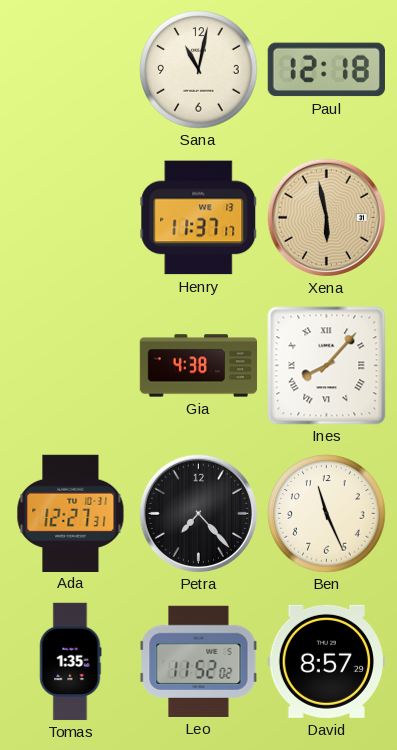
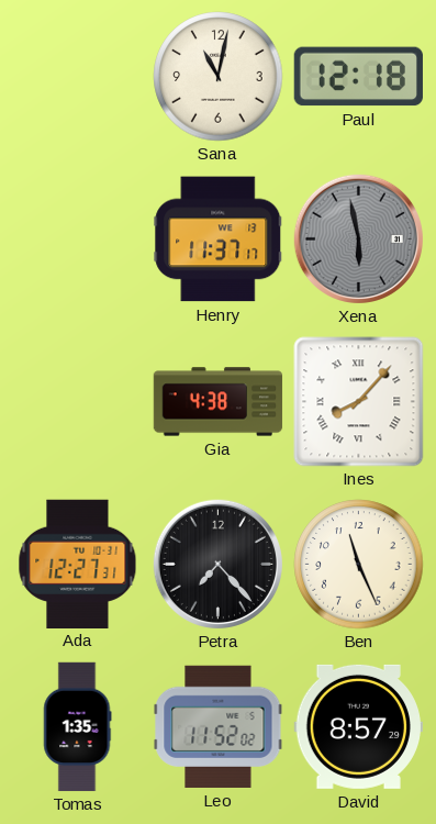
Xena dial: champagne -> grey (358, 238)
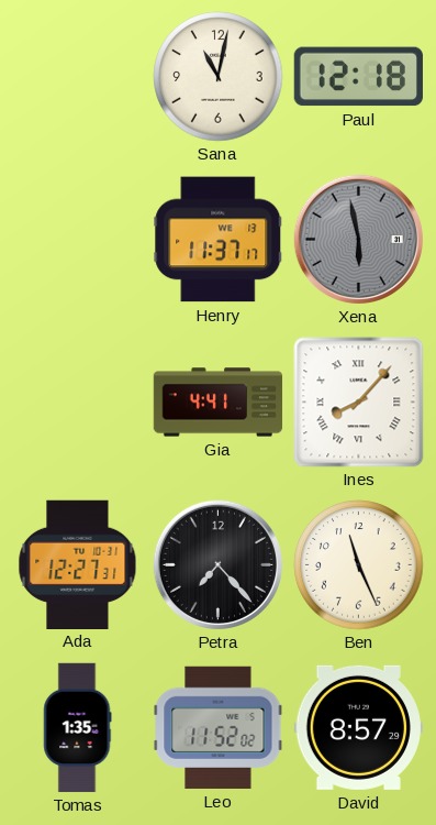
Gia: 4:38 -> 4:41 (219, 403)
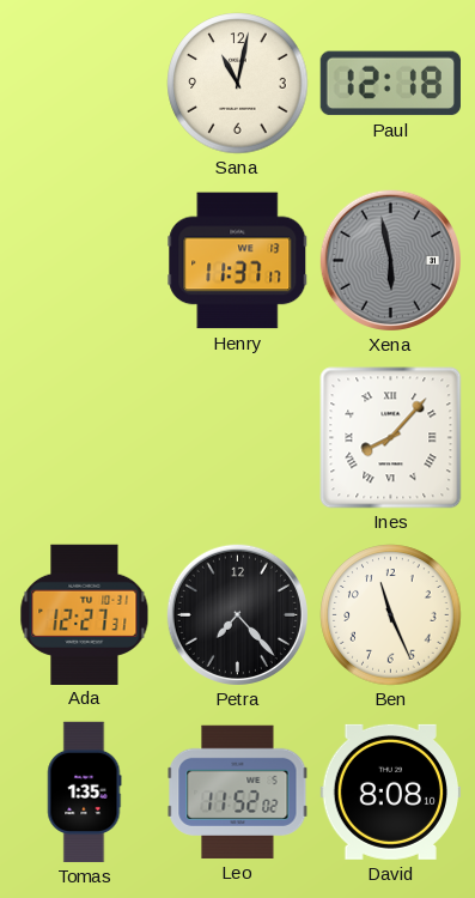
Gia: 4:41 -> none (219, 403)
David: 8:57 -> 8:08 (390, 791)
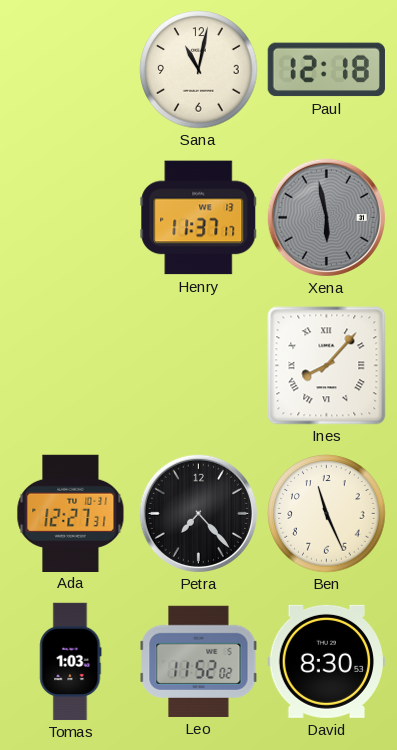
Tomas: 1:35 -> 1:03 (71, 662)
David: 8:08 -> 8:30 (326, 661)
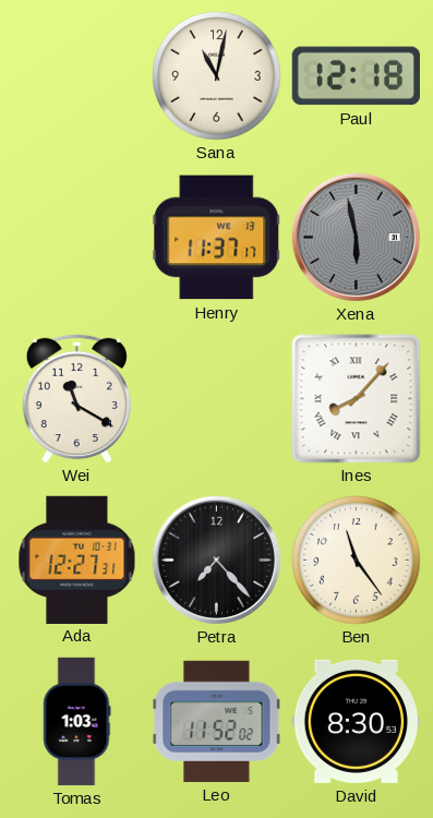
Wei: none -> 11:20 (76, 398)
Ben: 11:26 -> 11:24 (357, 561)
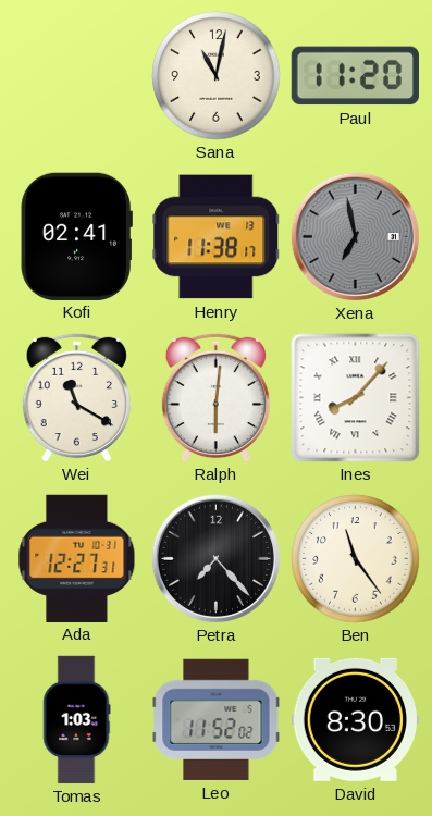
Paul: 12:18 -> 11:20 (355, 76)
Kofi: none -> 02:41 (76, 236)
Henry: 11:37 -> 11:38 (217, 237)
Xena: 5:58 -> 6:58 (355, 236)
Ralph: none -> 6:01 (215, 397)
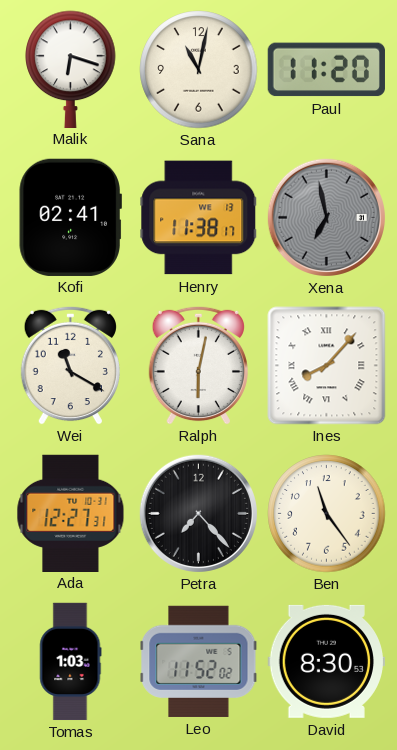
Malik: none -> 6:18 (71, 69)
Ralph: 6:01 -> 6:02 (198, 365)
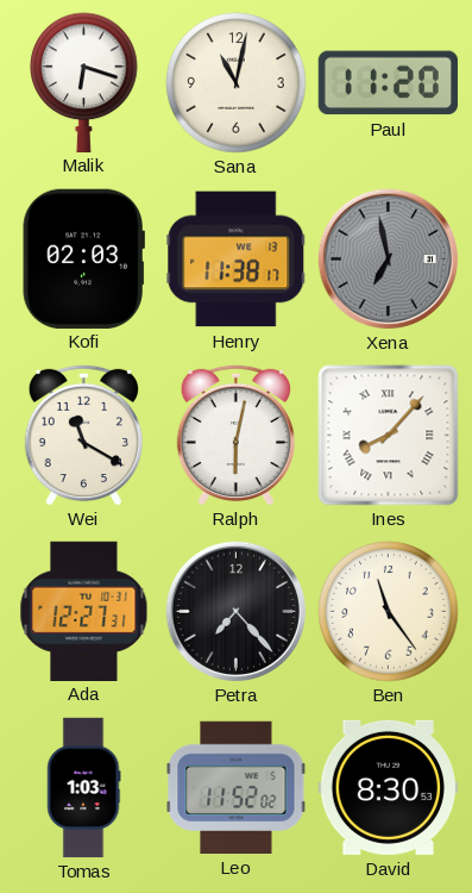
Kofi: 02:41 -> 02:03 (83, 258)
